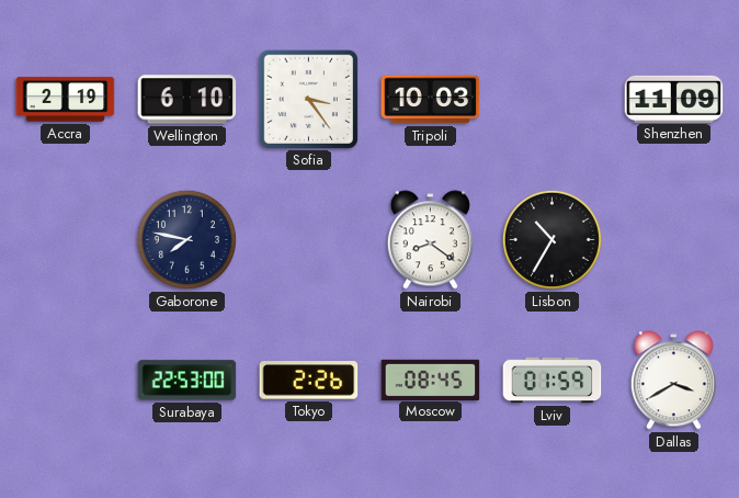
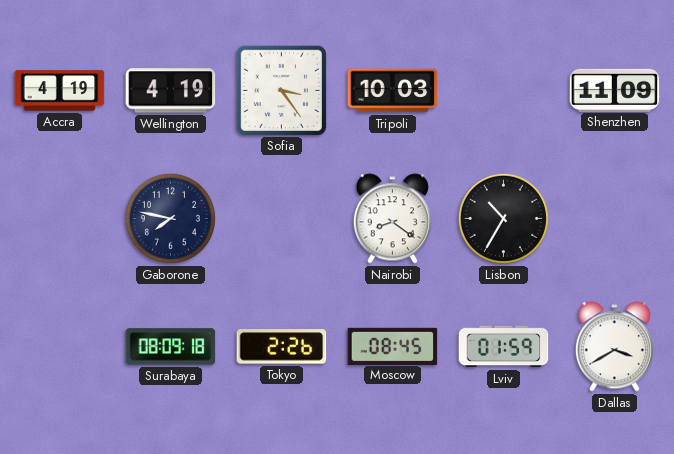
Accra: 2:19 -> 4:19 (60, 91)
Wellington: 6:10 -> 4:19 (171, 91)
Surabaya: 22:53 -> 08:09 (171, 347)
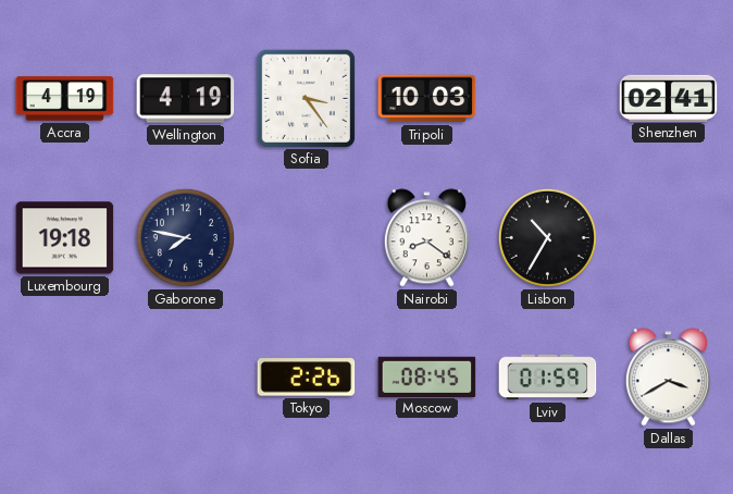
Shenzhen: 11:09 -> 02:41 (669, 98)
Luxembourg: none -> 19:18 (65, 238)
Surabaya: 08:09 -> none (171, 347)
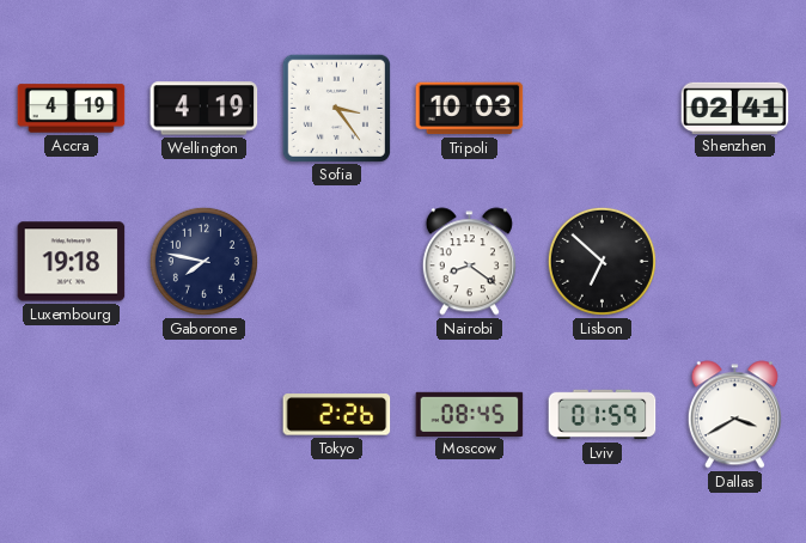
Lisbon: 10:35 -> 6:52 (602, 261)
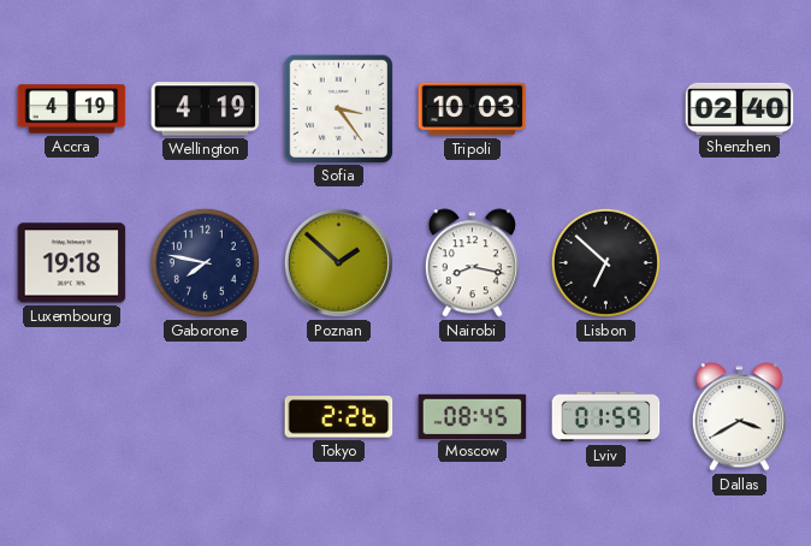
Shenzhen: 02:41 -> 02:40 (740, 108)
Poznan: none -> 1:52 (338, 262)
Nairobi: 8:21 -> 8:17 (472, 263)
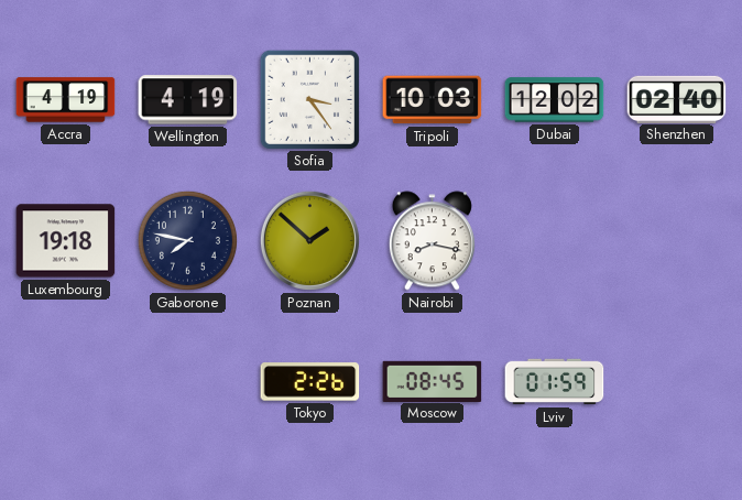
Dubai: none -> 12:02 (555, 100)
Lisbon: 6:52 -> none (605, 262)
Dallas: 3:40 -> none (739, 417)
